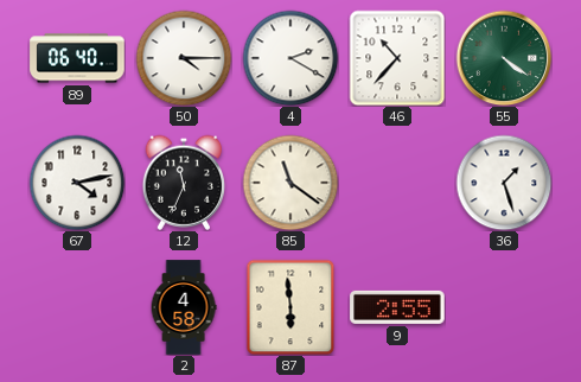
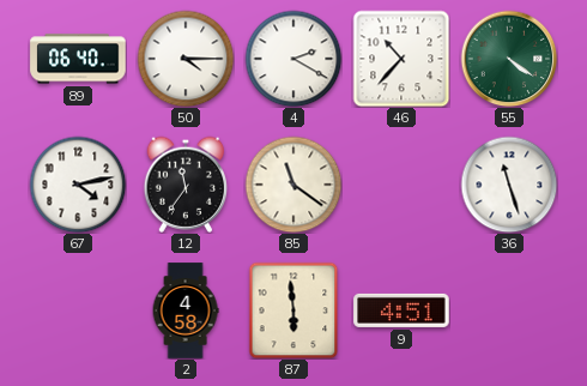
12: 11:34 -> 11:36 (184, 185)
36: 1:27 -> 11:27 (509, 185)
9: 2:55 -> 4:51 (401, 310)
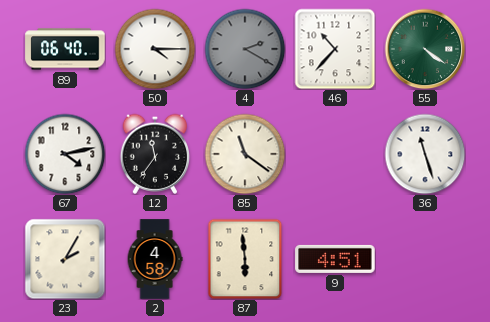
4 dial: white -> grey (245, 49)
23: none -> 2:05 (65, 259)
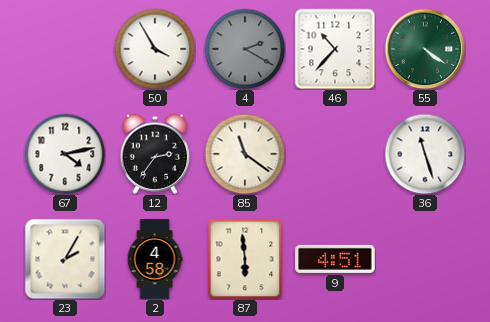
89: 06:40 -> none (65, 49)
50: 4:15 -> 3:55 (155, 49)
12: 11:36 -> 2:36 (154, 154)
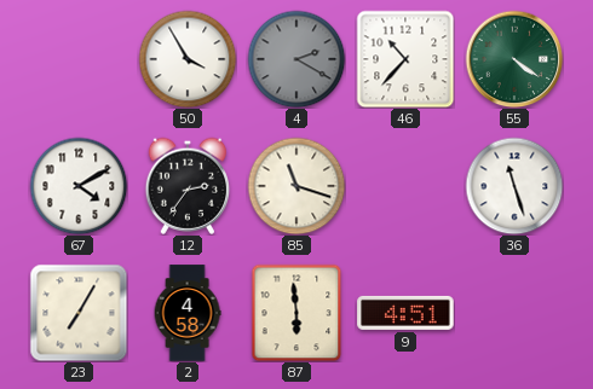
67: 4:13 -> 4:10 (79, 186)
85: 11:21 -> 11:18 (296, 186)
23: 2:05 -> 7:05 (79, 313)
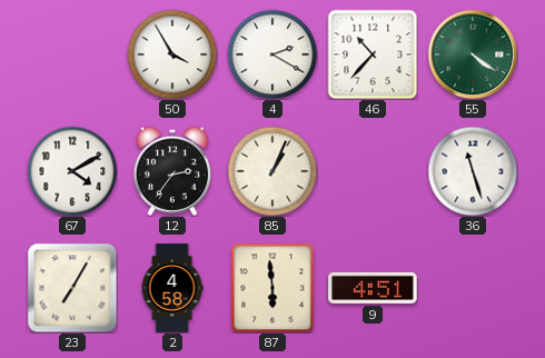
4 dial: grey -> white (272, 54)
85: 11:18 -> 1:04 (272, 171)
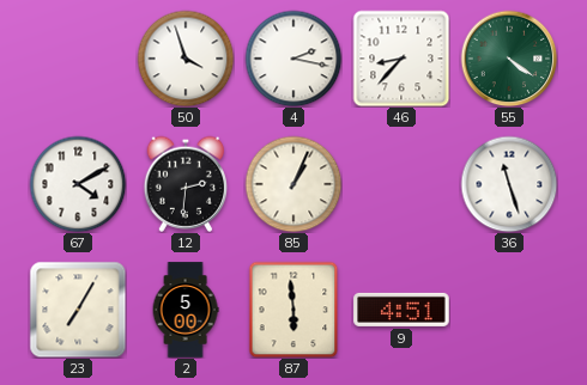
50: 3:55 -> 3:57 (186, 59)
4: 2:20 -> 2:17 (293, 59)
46: 10:37 -> 8:37 (401, 59)
12: 2:36 -> 2:31 (184, 184)
2: 4:58 -> 5:00 (186, 310)
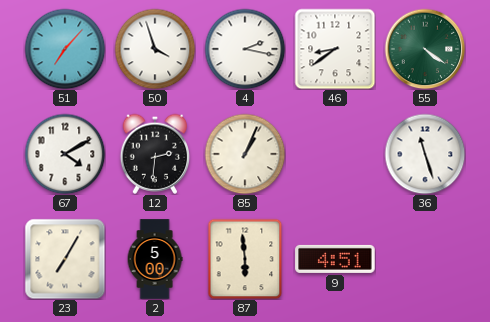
51: none -> 7:07 (65, 49)
46: 8:37 -> 8:39 (335, 49)
